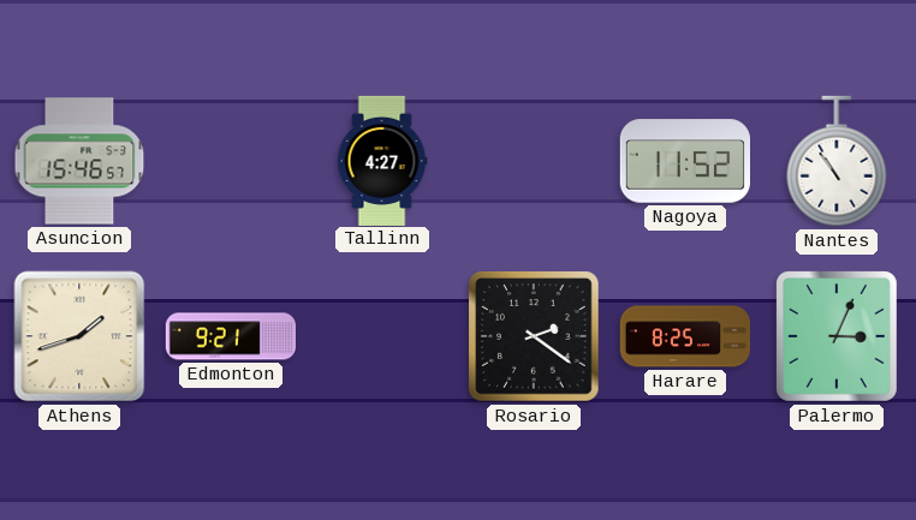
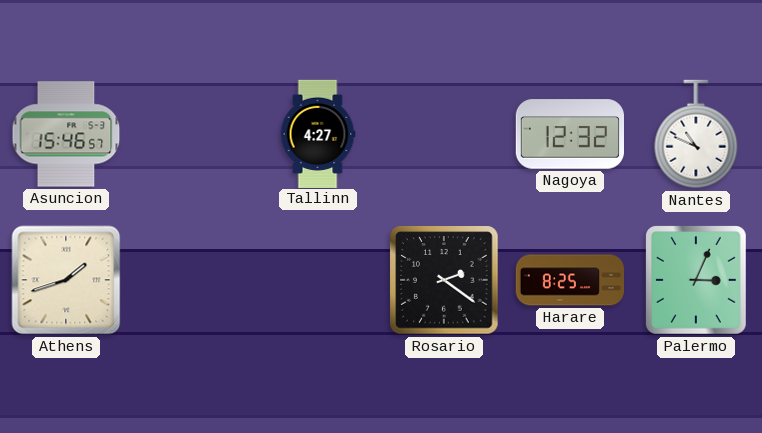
Nagoya: 11:52 -> 12:32 (569, 134)
Nantes: 10:54 -> 10:49 (696, 134)
Edmonton: 9:21 -> none (230, 336)
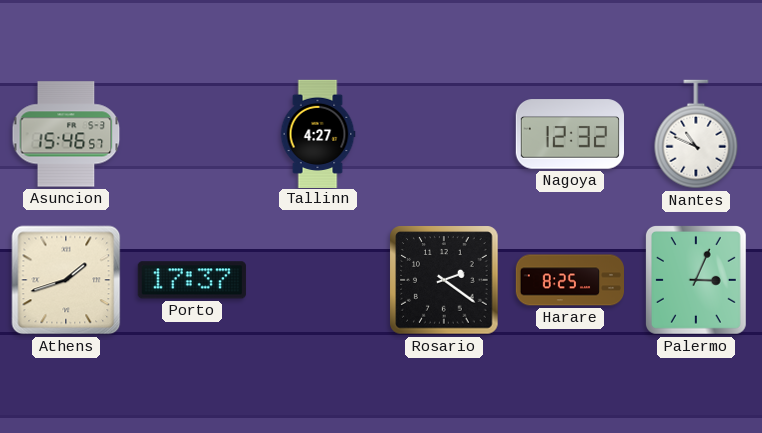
Porto: none -> 17:37 (192, 280)
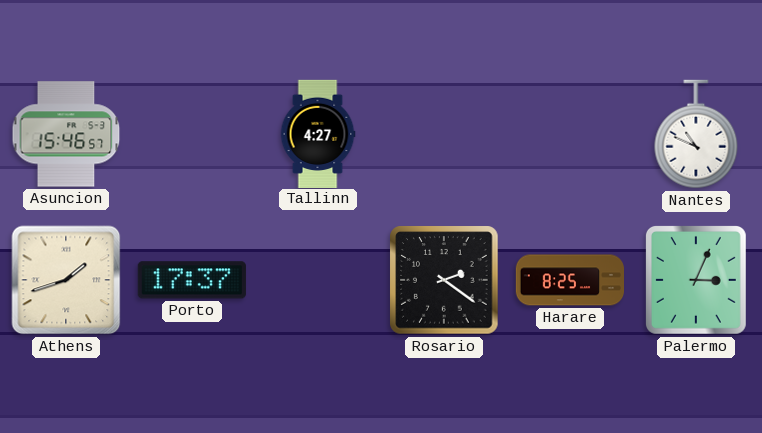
Nagoya: 12:32 -> none (569, 134)
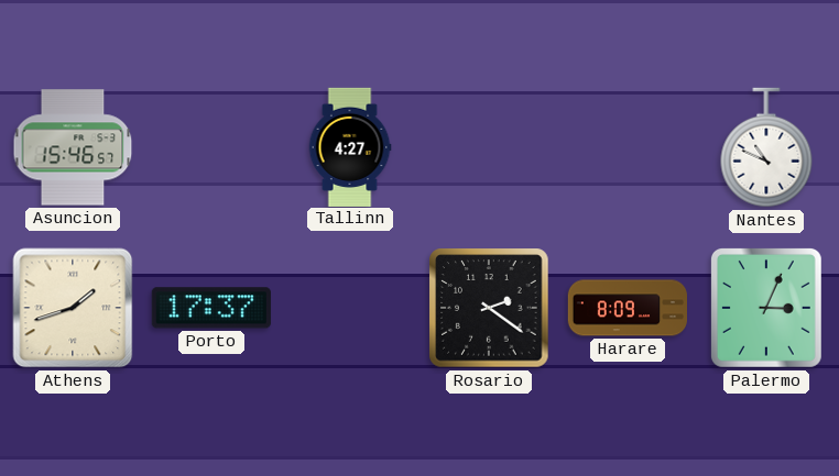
Harare: 8:25 -> 8:09 (626, 308)
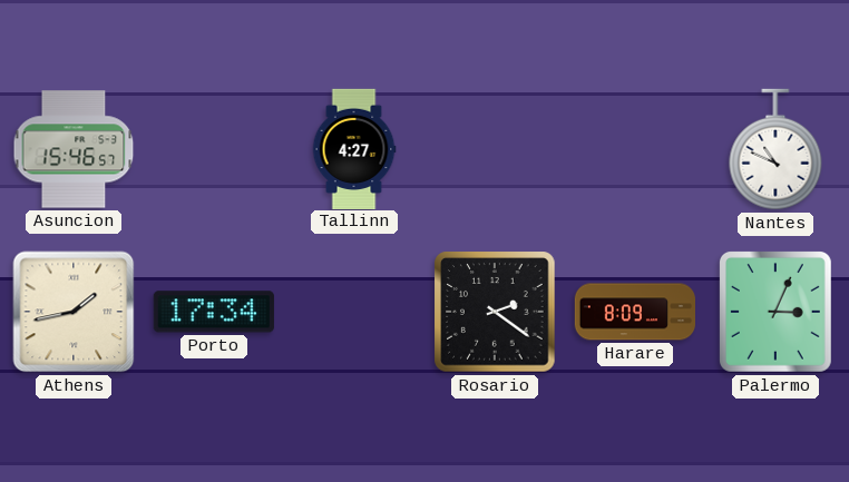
Athens: 1:42 -> 1:43 (74, 312)
Porto: 17:37 -> 17:34 (214, 312)
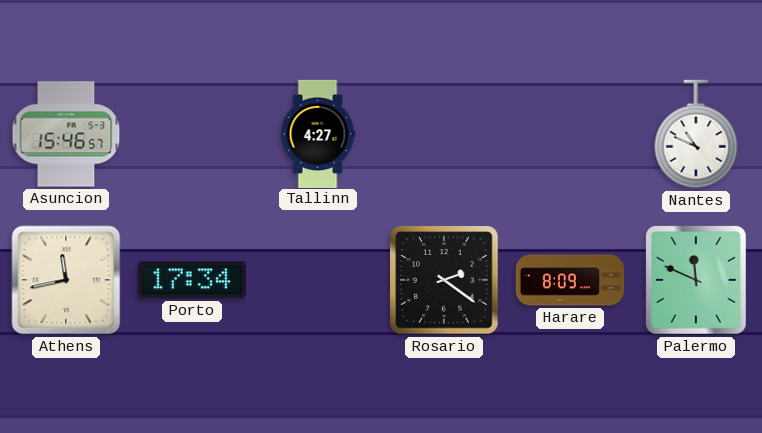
Athens: 1:43 -> 11:43 (66, 280)
Palermo: 3:04 -> 11:49 (696, 280)
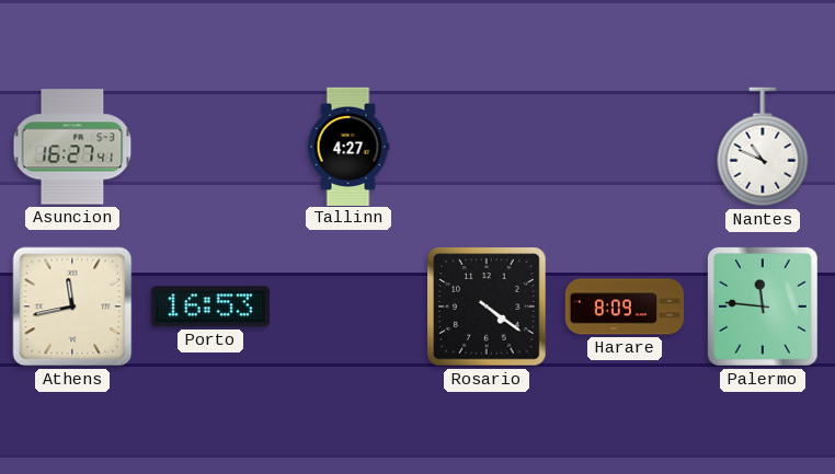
Asuncion: 15:46 -> 16:27 (72, 147)
Porto: 17:34 -> 16:53 (210, 307)
Rosario: 2:21 -> 4:21 (487, 307)
Palermo: 11:49 -> 11:46 (763, 307)
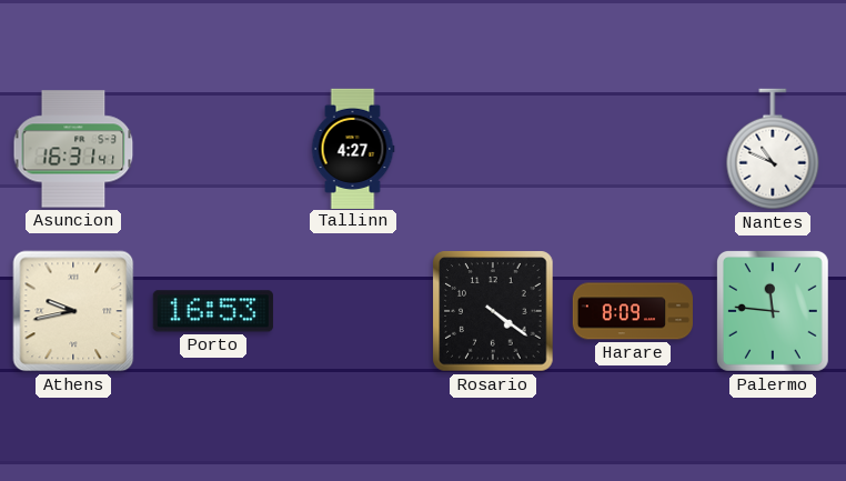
Asuncion: 16:27 -> 16:31 (73, 149)
Athens: 11:43 -> 9:43 (73, 311)
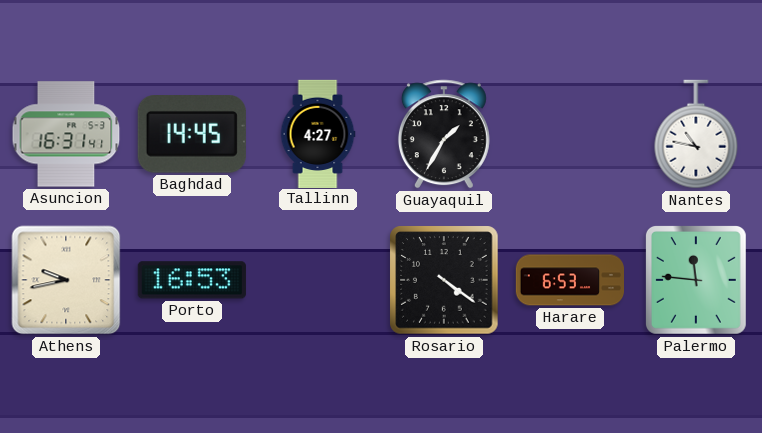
Baghdad: none -> 14:45 (192, 135)
Guayaquil: none -> 1:35 (444, 134)
Nantes: 10:49 -> 10:47 (696, 134)
Harare: 8:09 -> 6:53 (569, 280)
